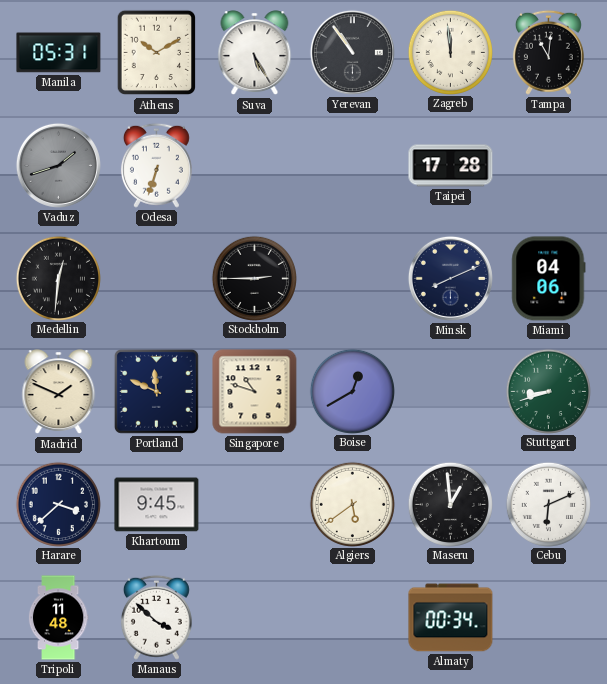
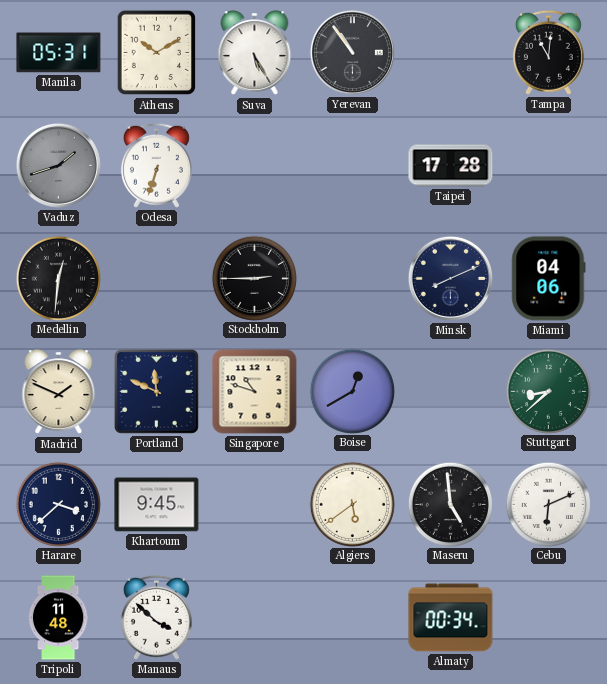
Zagreb: 11:59 -> none (450, 52)
Stuttgart: 8:42 -> 8:38 (548, 391)
Maseru: 12:59 -> 4:59 (450, 504)
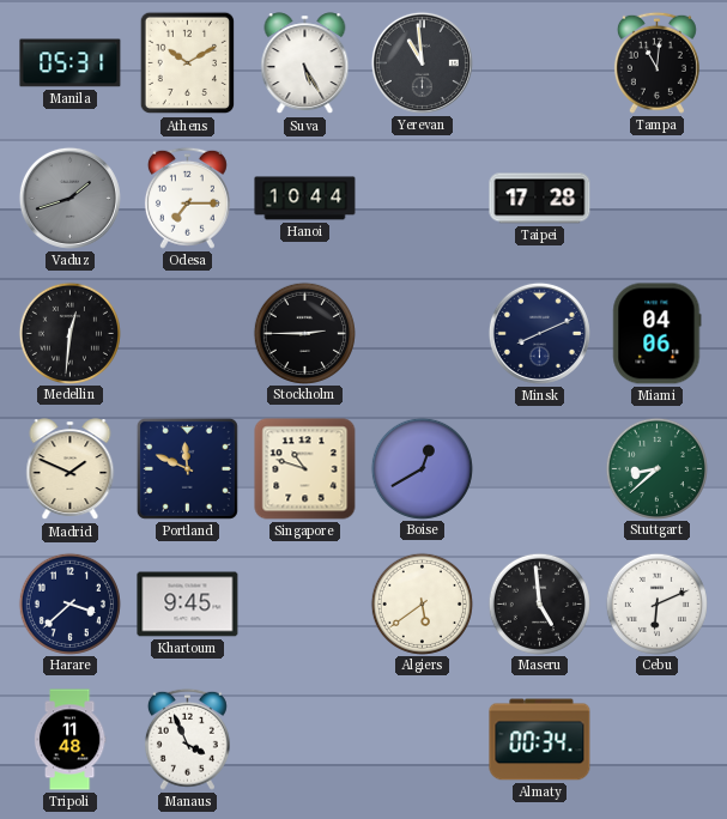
Yerevan: 10:54 -> 10:59 (422, 62)
Odesa: 6:33 -> 7:15 (187, 198)
Hanoi: none -> 10:44 (305, 199)
Manaus: 3:52 -> 3:56 (187, 739)
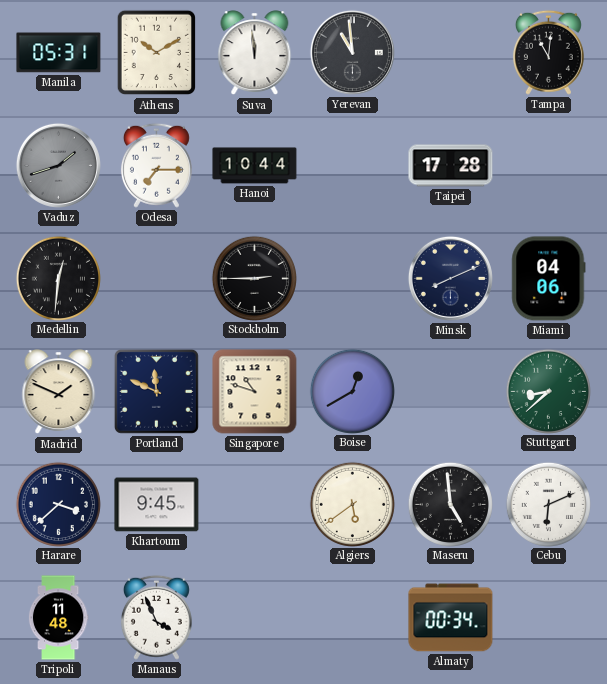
Suva: 5:25 -> 11:59 (255, 53)
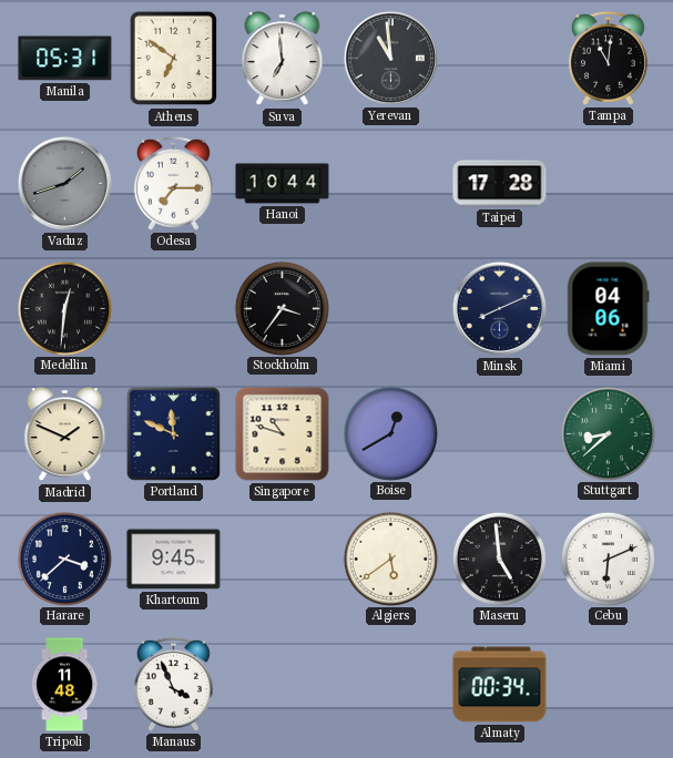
Athens: 10:10 -> 6:51 (173, 59)
Suva: 11:59 -> 6:59 (283, 59)
Stockholm: 2:45 -> 3:36 (282, 308)
